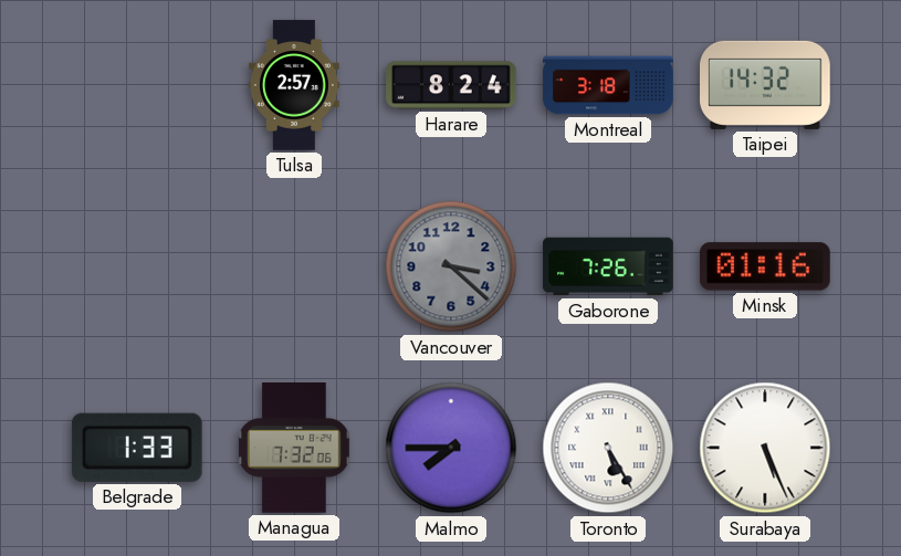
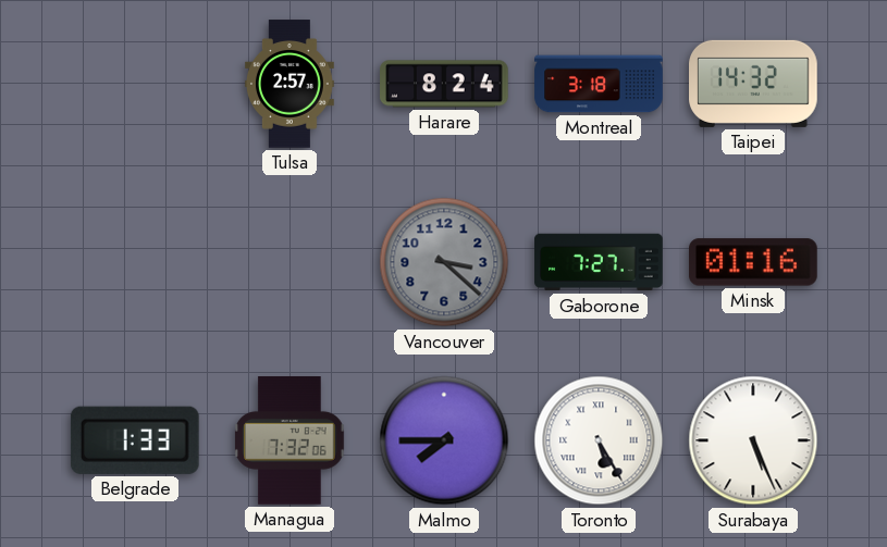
Gaborone: 7:26 -> 7:27 (599, 262)
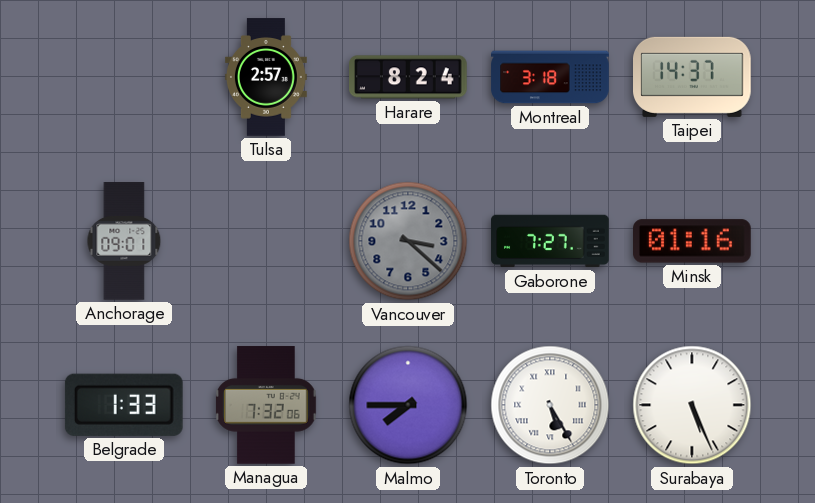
Taipei: 14:32 -> 14:37 (693, 77)
Anchorage: none -> 09:01 (124, 241)
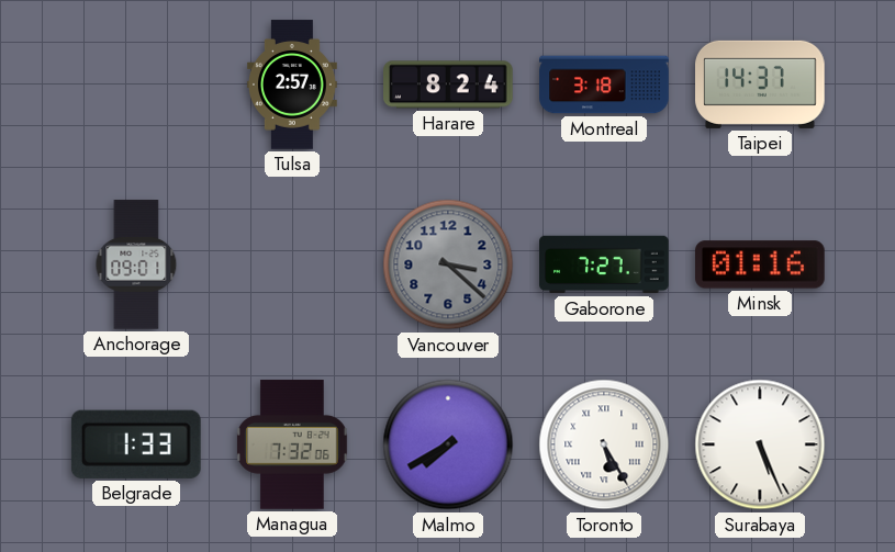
Malmo: 7:45 -> 7:40 (448, 444)
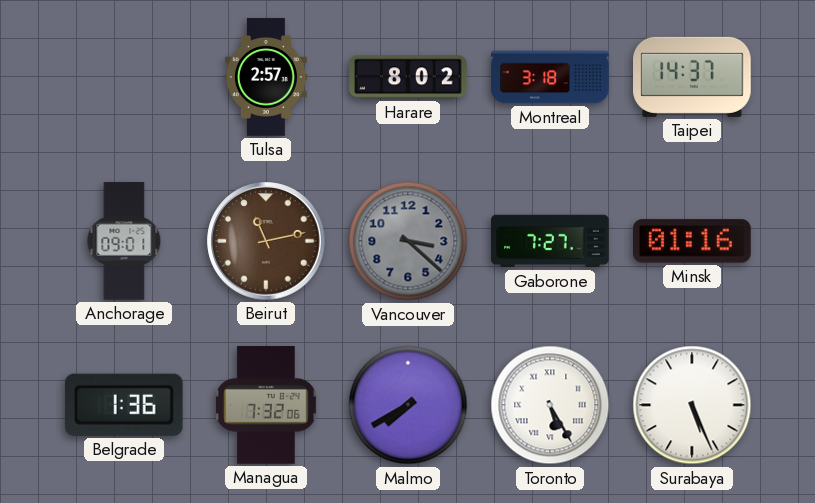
Harare: 8:24 -> 8:02 (408, 77)
Beirut: none -> 11:13 (266, 241)
Belgrade: 1:33 -> 1:36 (124, 405)
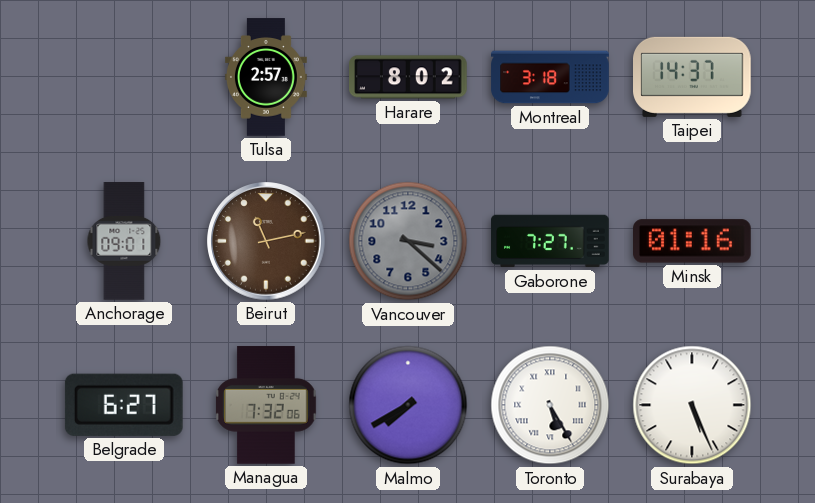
Belgrade: 1:36 -> 6:27 (124, 405)
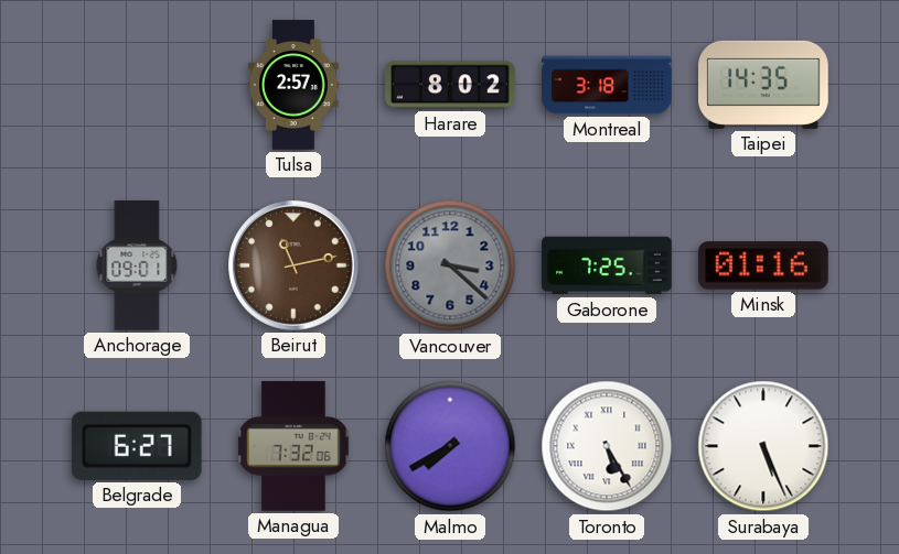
Taipei: 14:37 -> 14:35 (764, 85)
Gaborone: 7:27 -> 7:25 (607, 265)
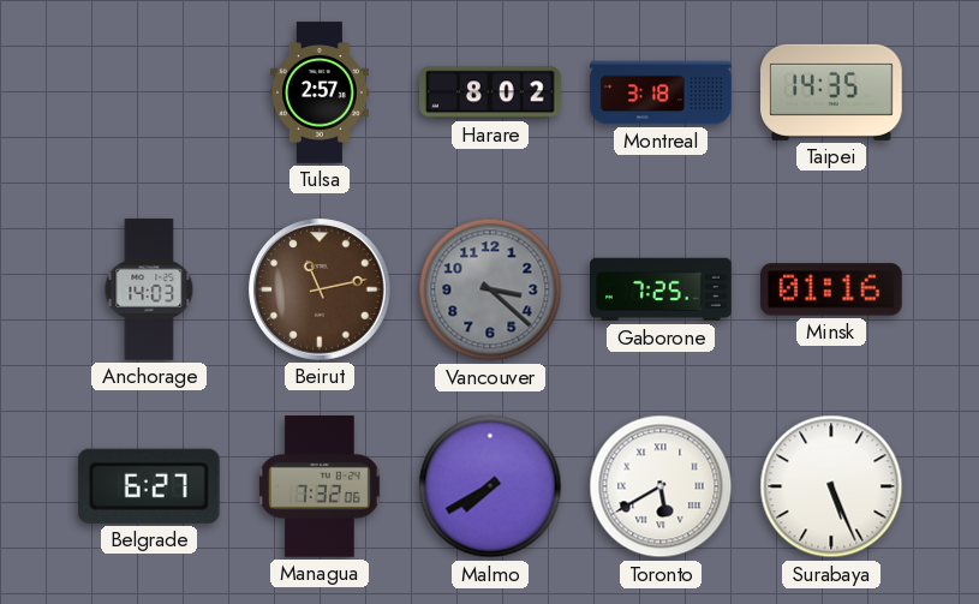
Anchorage: 09:01 -> 14:03 (149, 289)
Toronto: 5:25 -> 5:40 (661, 486)
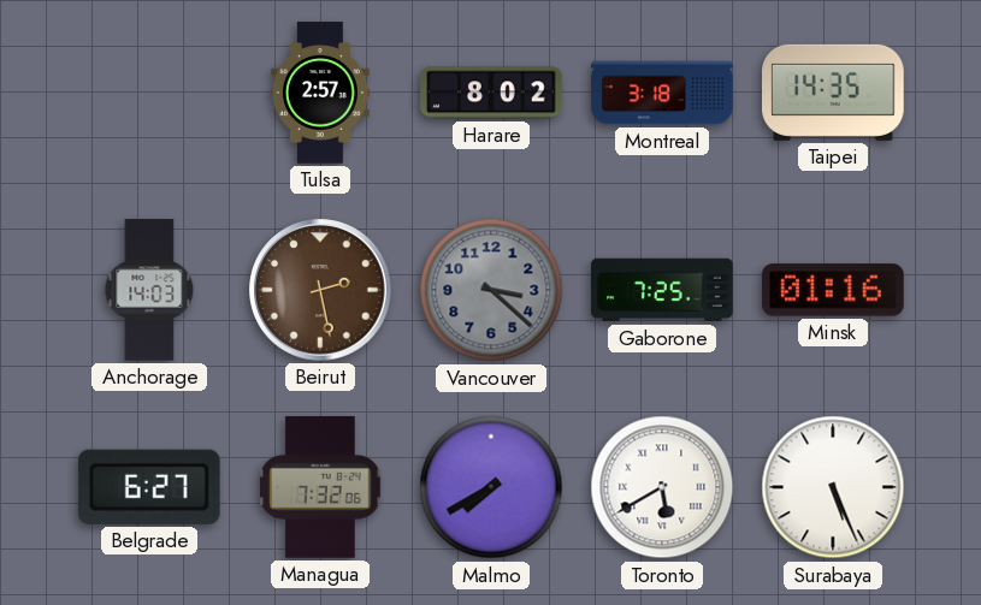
Beirut: 11:13 -> 2:28 (320, 290)
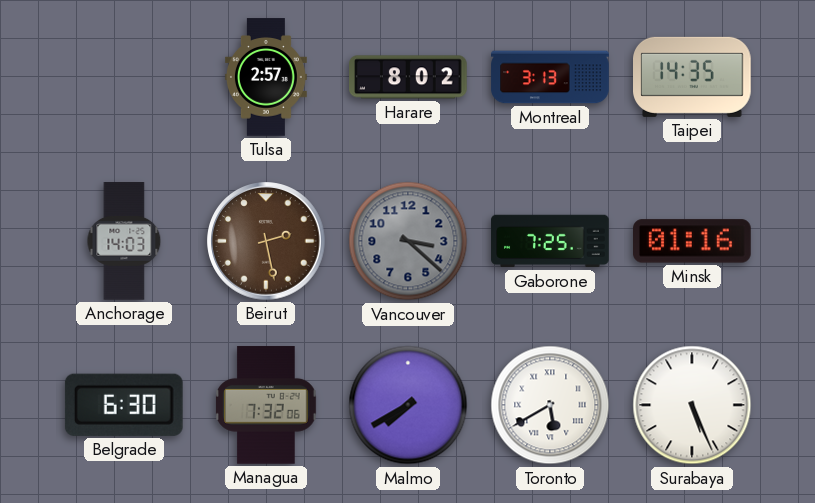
Montreal: 3:18 -> 3:13 (550, 77)
Belgrade: 6:27 -> 6:30 (124, 405)
